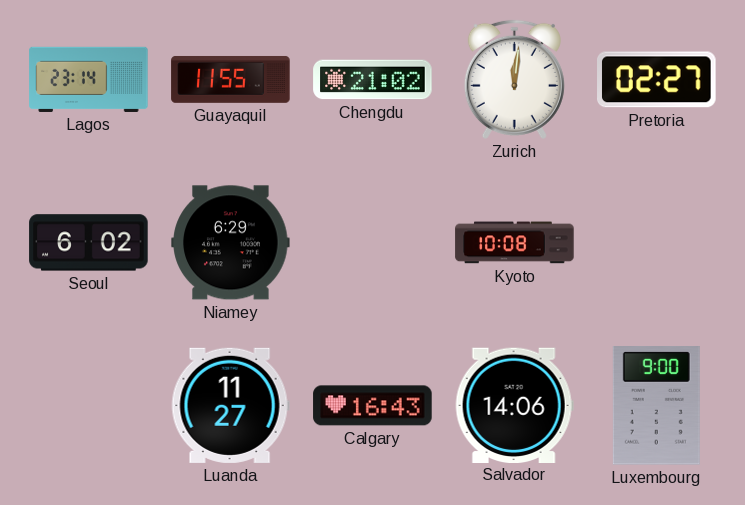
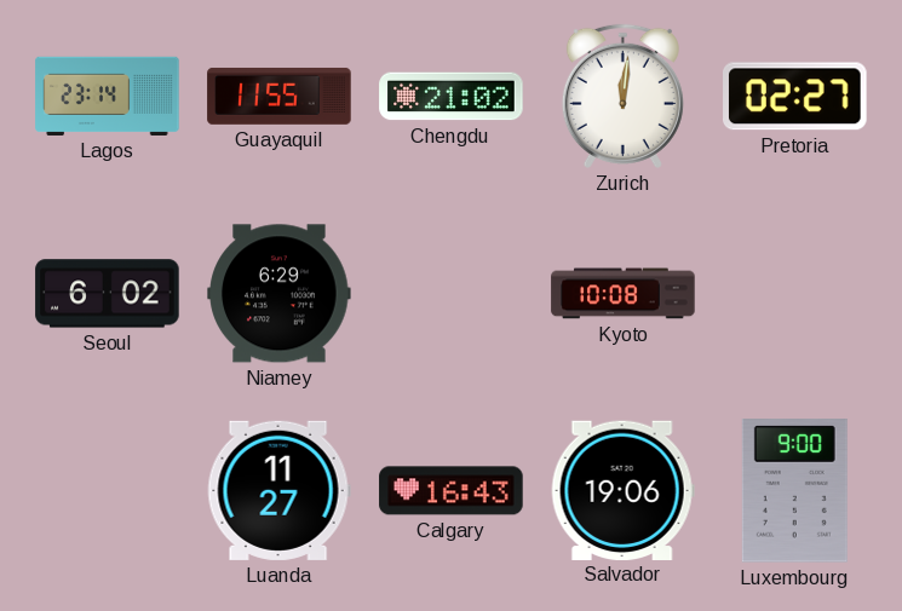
Salvador: 14:06 -> 19:06 (622, 490)
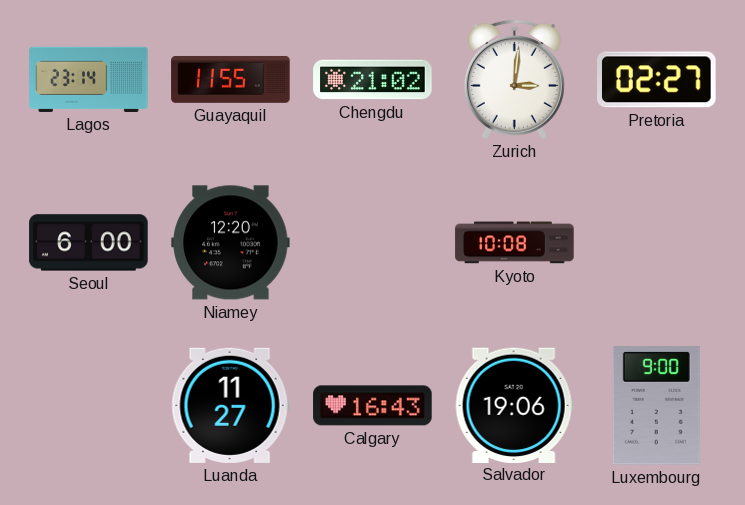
Zurich: 12:01 -> 3:01 (514, 79)
Seoul: 6:02 -> 6:00 (89, 243)
Niamey: 6:29 -> 12:20 (231, 243)
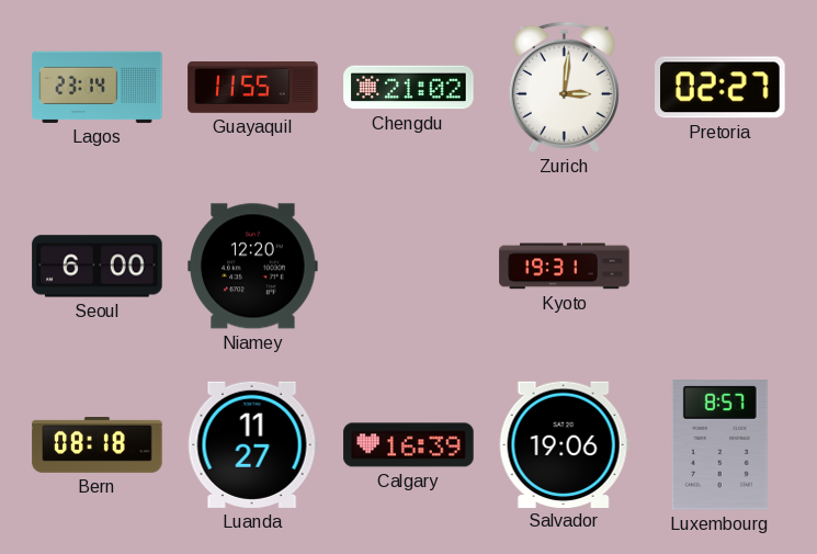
Kyoto: 10:08 -> 19:31 (565, 267)
Bern: none -> 08:18 (98, 445)
Calgary: 16:43 -> 16:39 (409, 445)
Luxembourg: 9:00 -> 8:57 (719, 445)
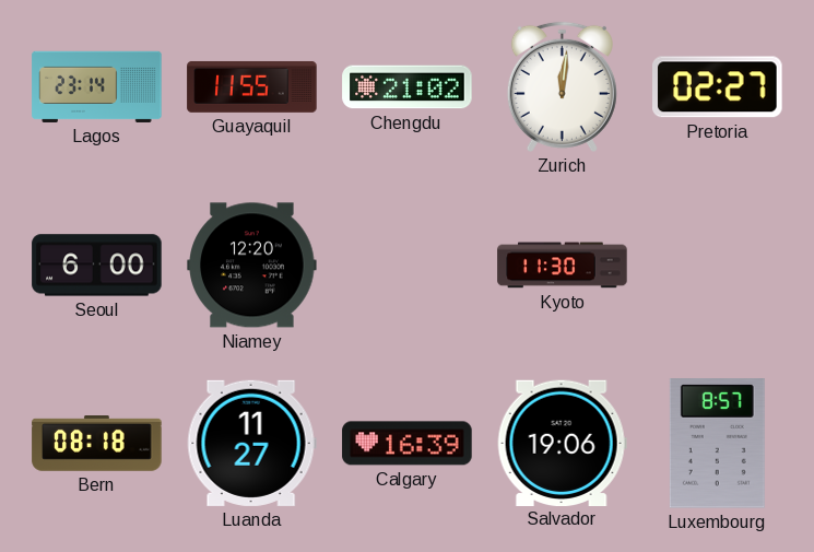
Zurich: 3:01 -> 12:01 (562, 86)
Kyoto: 19:31 -> 11:30 (563, 266)
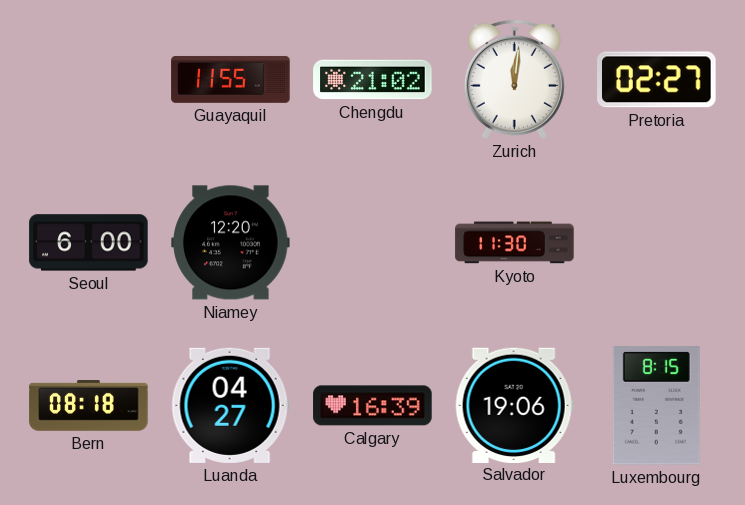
Lagos: 23:14 -> none (97, 86)
Luanda: 11:27 -> 04:27 (230, 405)
Luxembourg: 8:57 -> 8:15 (656, 406)
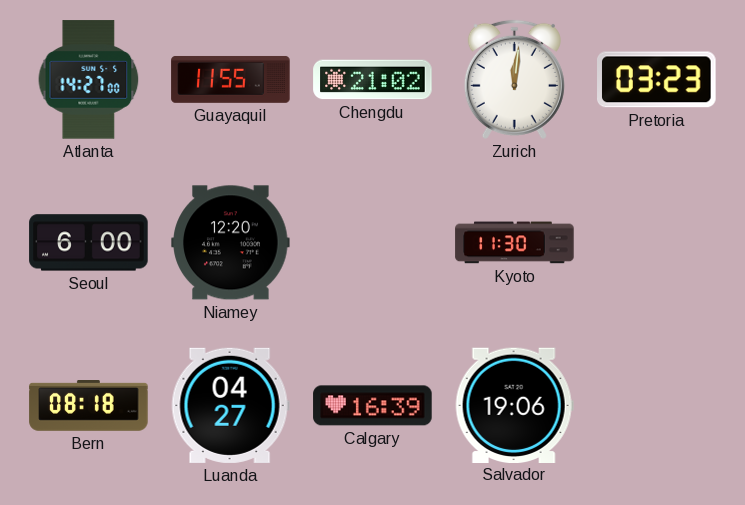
Atlanta: none -> 14:27 (89, 80)
Pretoria: 02:27 -> 03:23 (657, 80)
Luxembourg: 8:15 -> none (656, 406)
